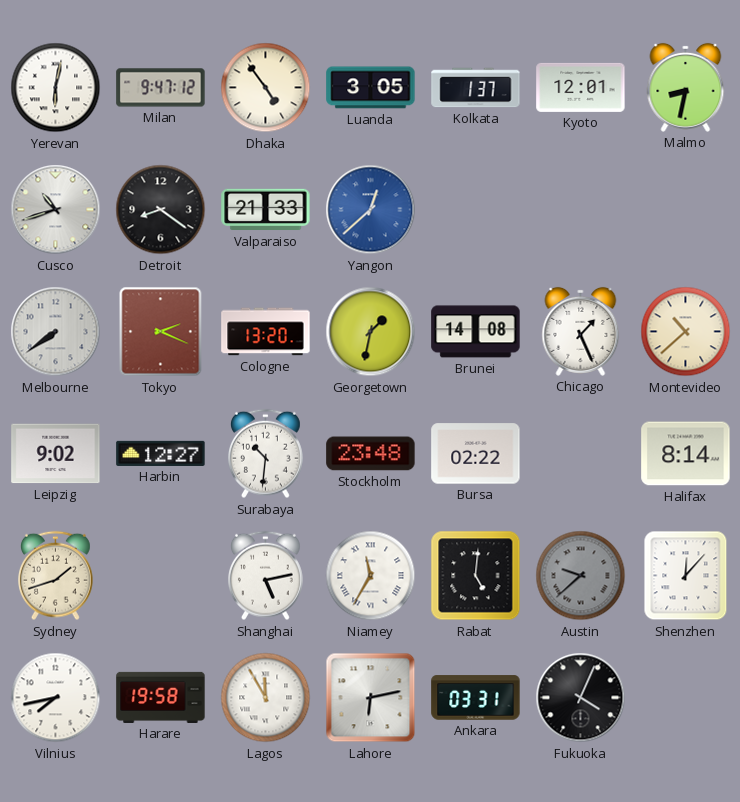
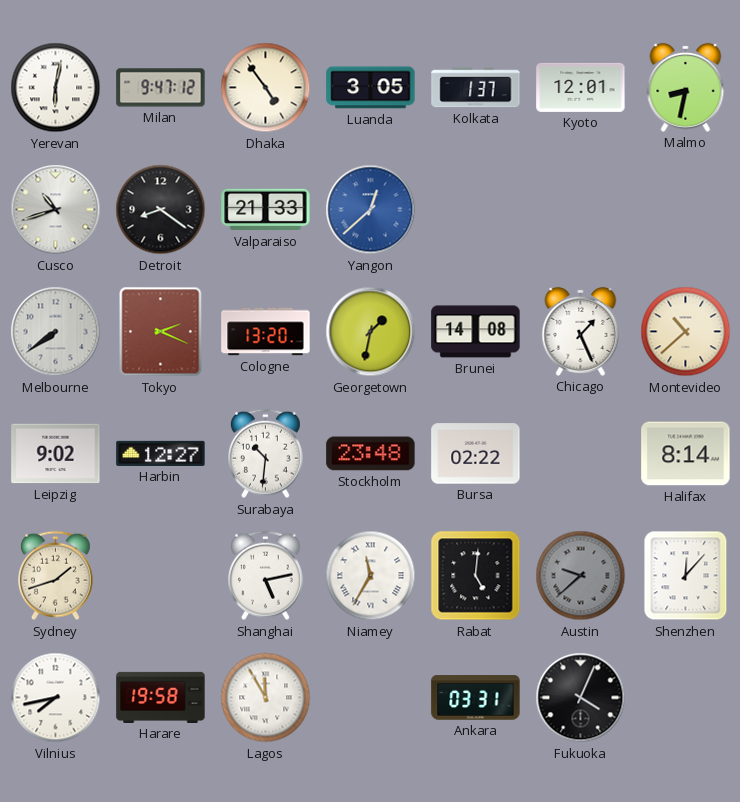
Lahore: 6:13 -> none (371, 698)
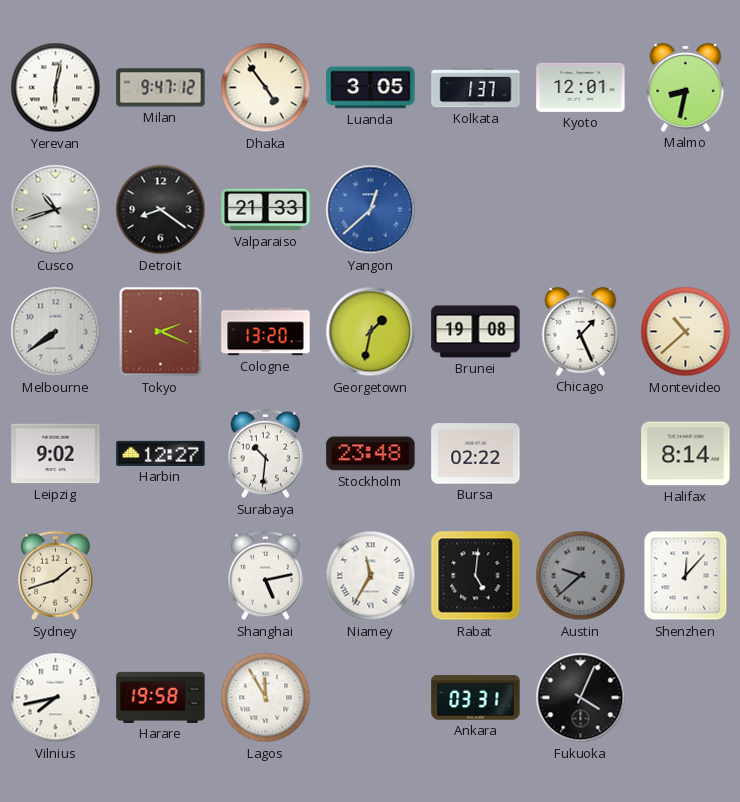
Brunei: 14:08 -> 19:08 (476, 332)
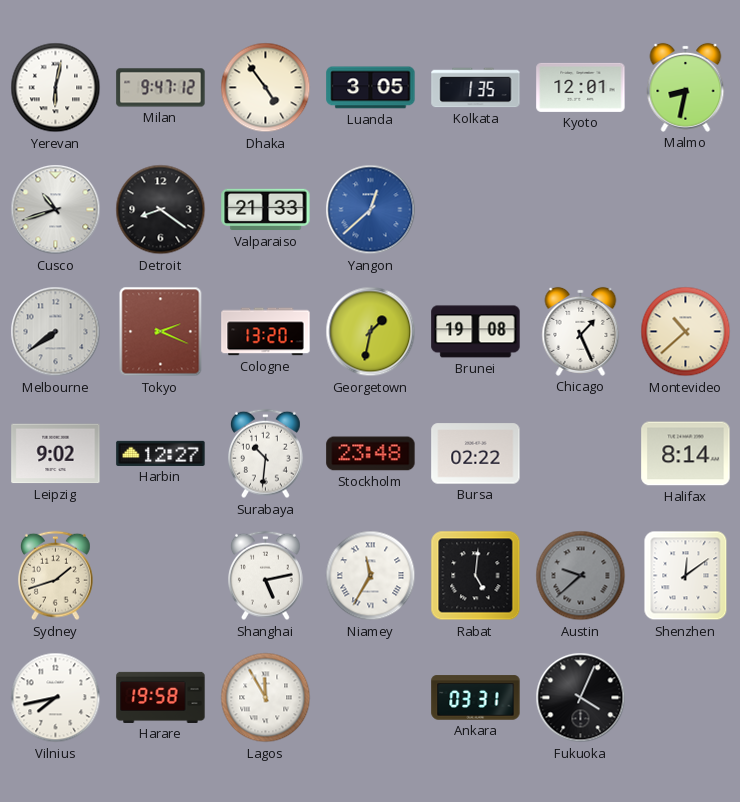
Kolkata: 1:37 -> 1:35 (476, 88)
Shenzhen: 12:07 -> 12:09 (686, 576)
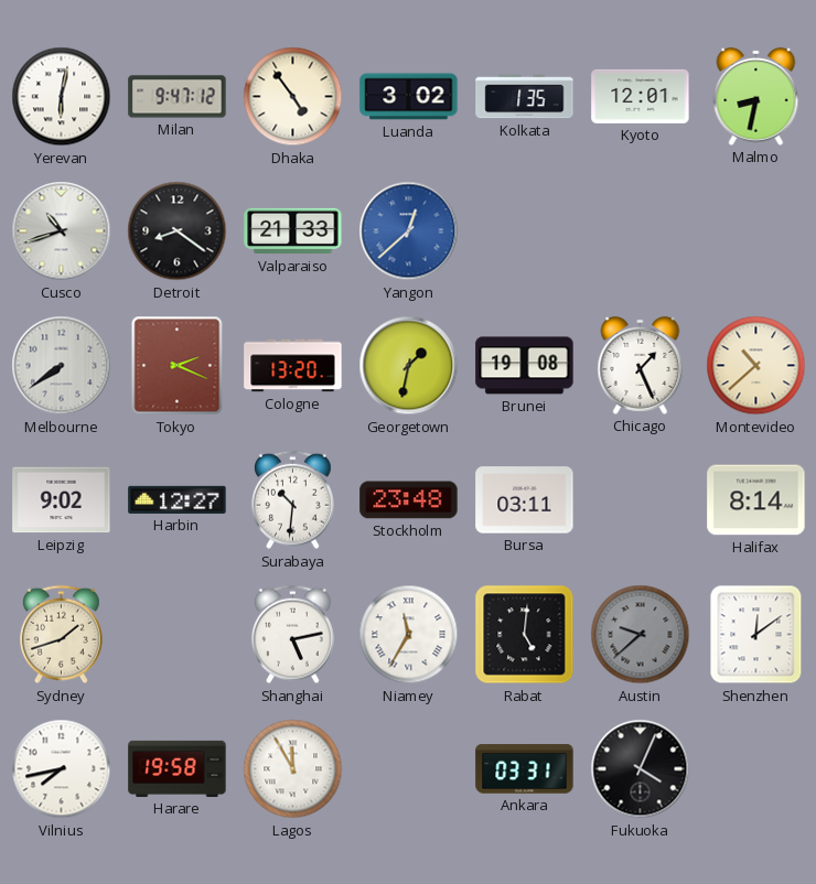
Luanda: 3:05 -> 3:02 (409, 97)
Bursa: 02:22 -> 03:11 (525, 500)
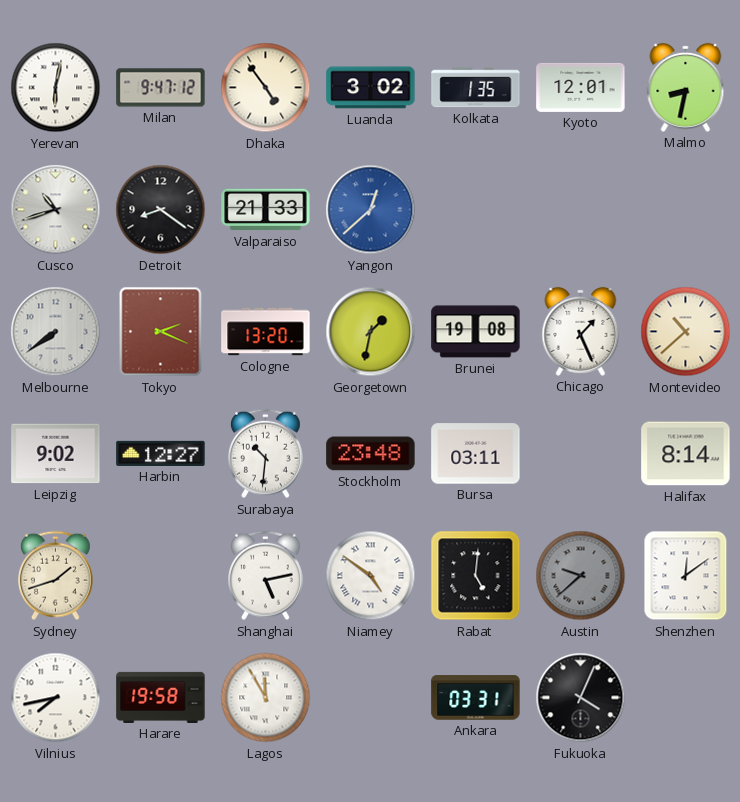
Niamey: 11:35 -> 4:51 (371, 576)
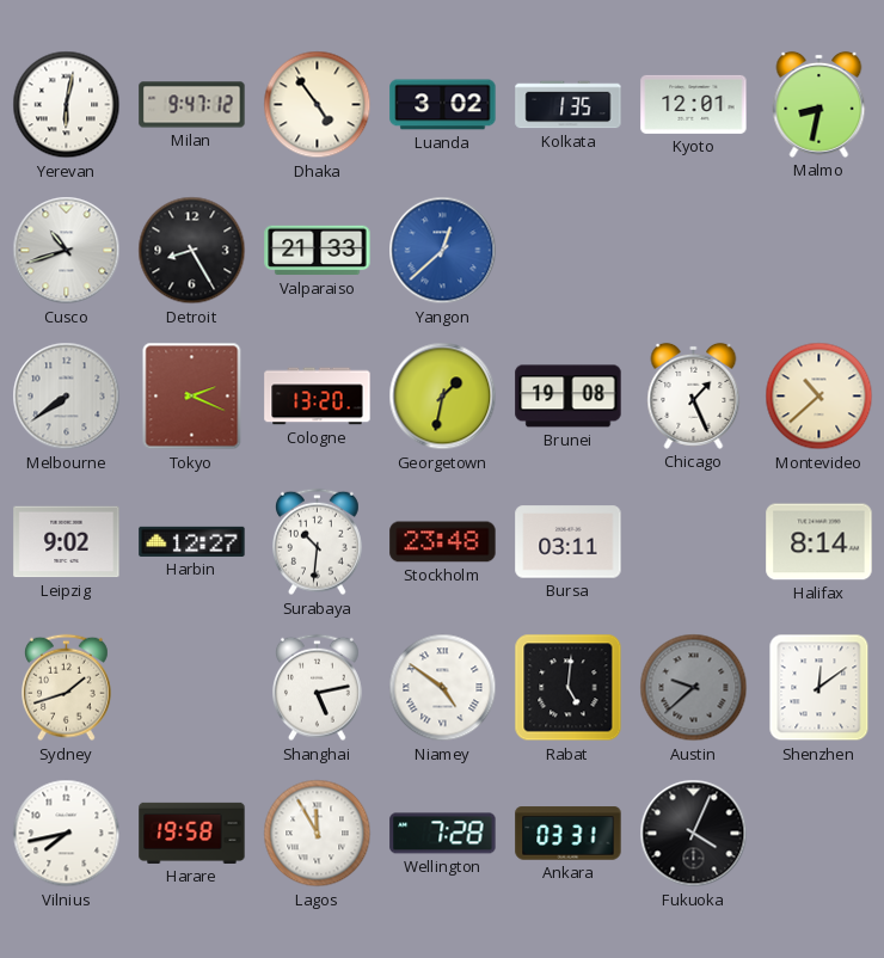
Detroit: 8:21 -> 8:25 (192, 251)
Wellington: none -> 7:28 (443, 834)
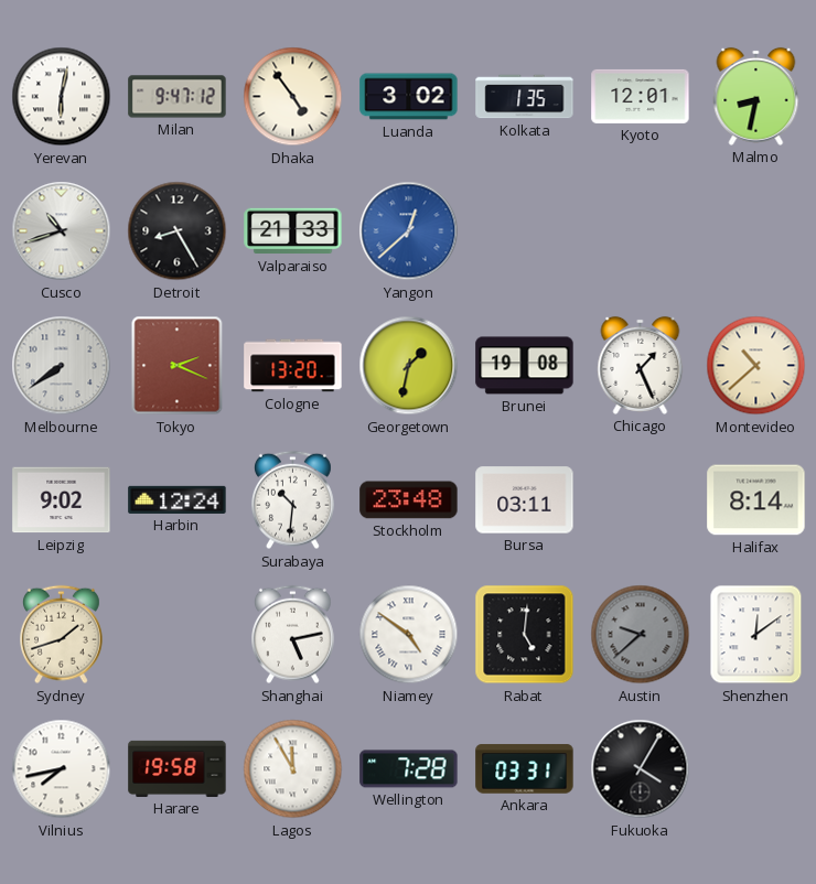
Harbin: 12:27 -> 12:24 (178, 499)
Fukuoka: 4:04 -> 4:05 (641, 769)
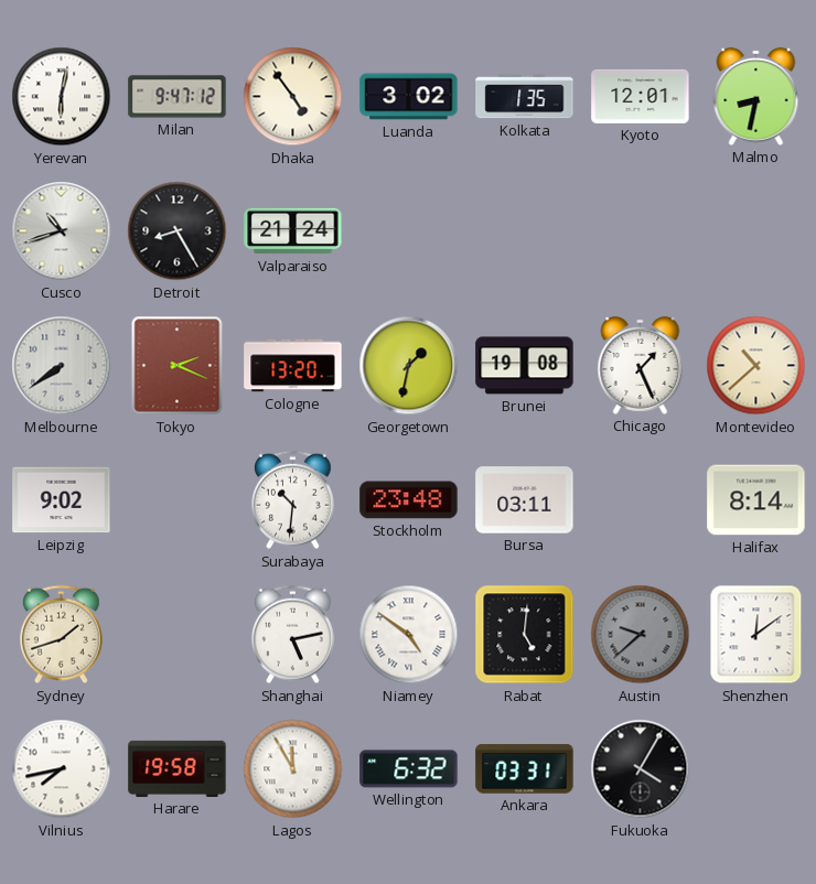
Valparaiso: 21:33 -> 21:24 (293, 231)
Yangon: 12:38 -> none (409, 231)
Harbin: 12:24 -> none (178, 499)
Wellington: 7:28 -> 6:32 (409, 769)
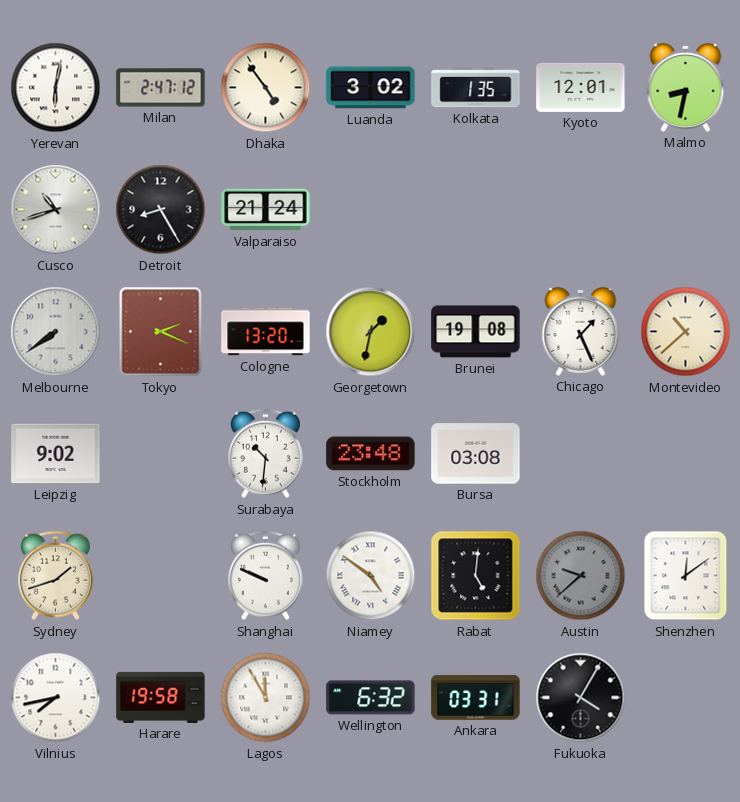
Milan: 9:47 -> 2:47 (161, 88)
Bursa: 03:11 -> 03:08 (476, 454)
Halifax: 8:14 -> none (756, 500)
Shanghai: 5:13 -> 9:49 (266, 576)
